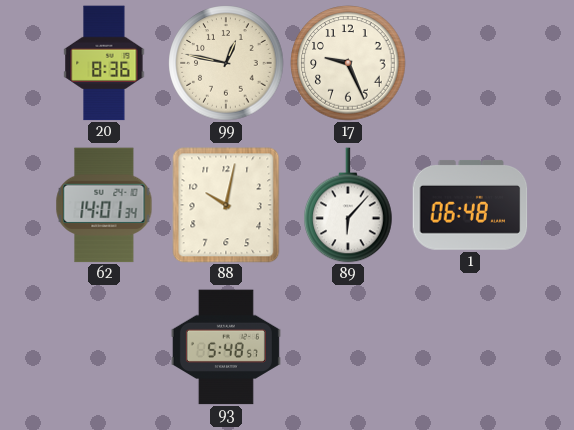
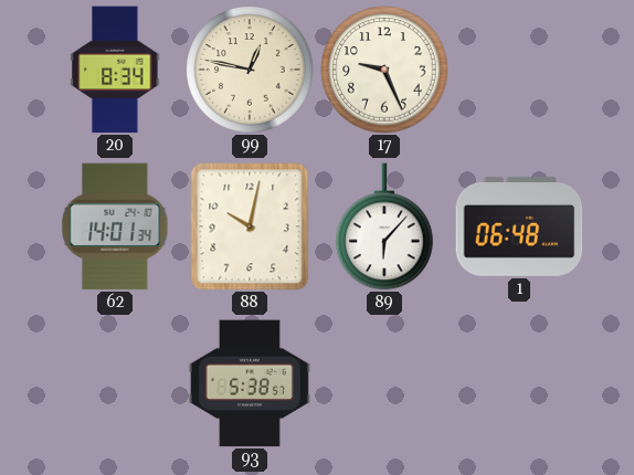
20: 8:36 -> 8:34 (115, 70)
93: 5:48 -> 5:38 (250, 383)
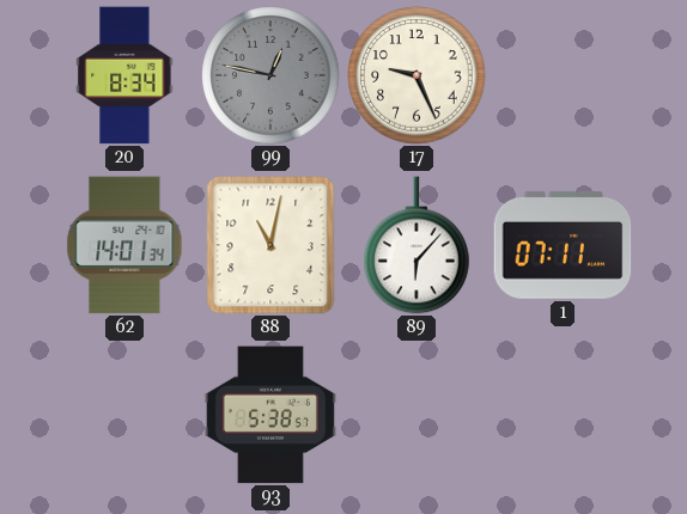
99 dial: cream -> grey (270, 75)
88: 10:02 -> 11:02 (270, 245)
1: 06:48 -> 07:11 (563, 245)
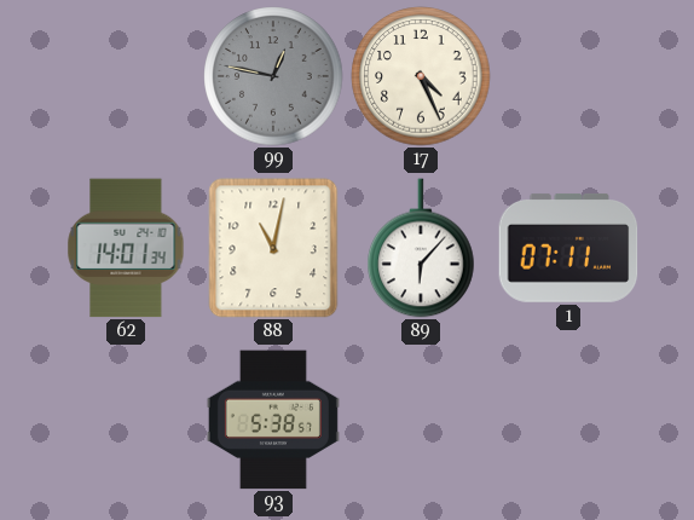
20: 8:34 -> none (124, 75)
17: 9:26 -> 4:26 (421, 76)
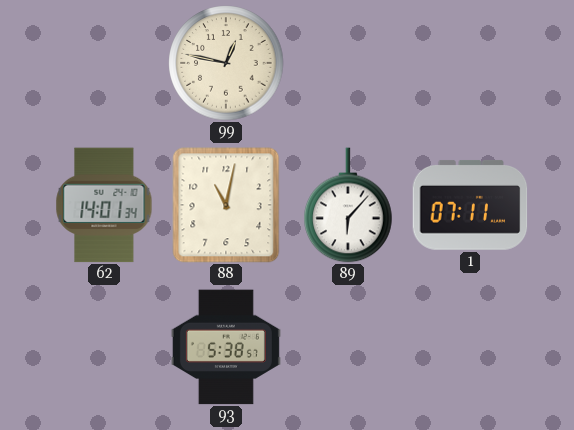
99 dial: grey -> cream (226, 63)
17: 4:26 -> none (421, 76)
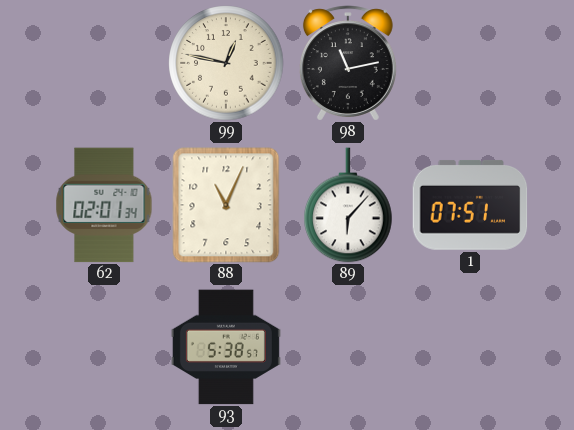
98: none -> 11:13 (348, 63)
62: 14:01 -> 02:01 (104, 205)
88: 11:02 -> 11:04 (226, 205)
1: 07:11 -> 07:51 (470, 205)
